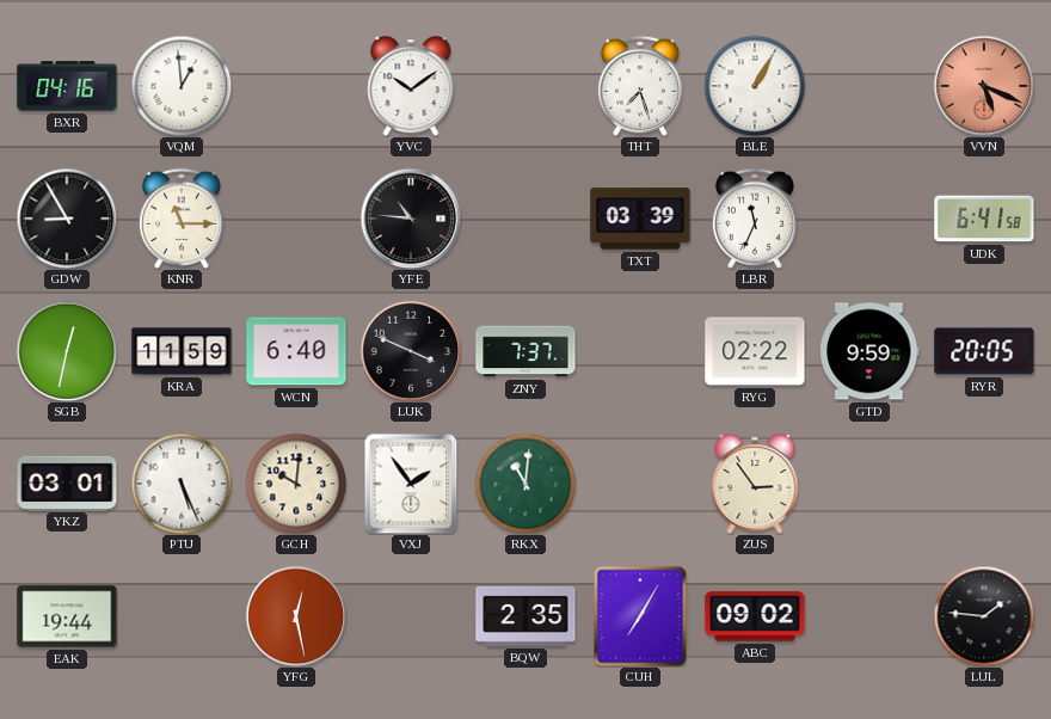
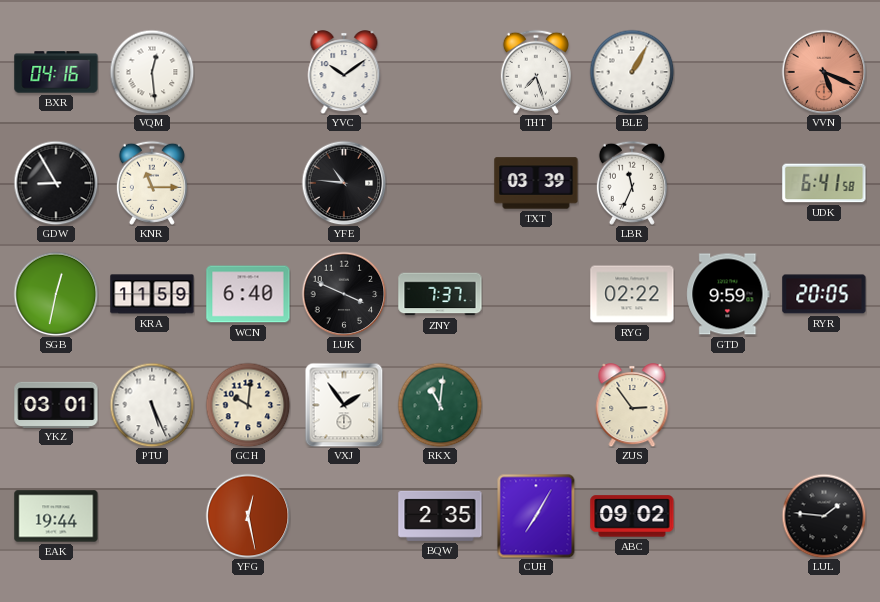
VQM: 12:59 -> 12:29 (152, 72)
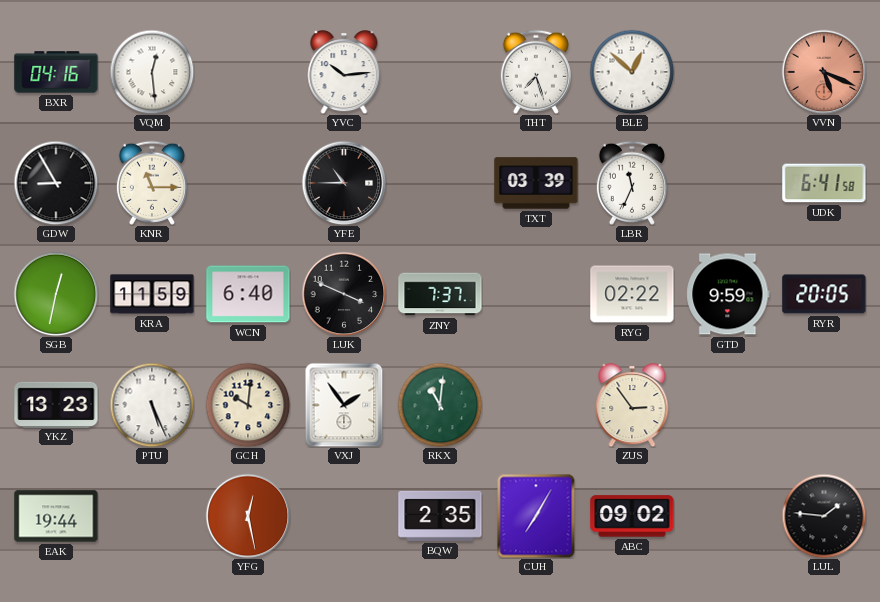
YVC: 10:09 -> 10:14 (344, 72)
BLE: 1:05 -> 12:52 (632, 72)
YFE: 10:46 -> 10:45 (344, 183)
YKZ: 03:01 -> 13:23 (56, 404)
